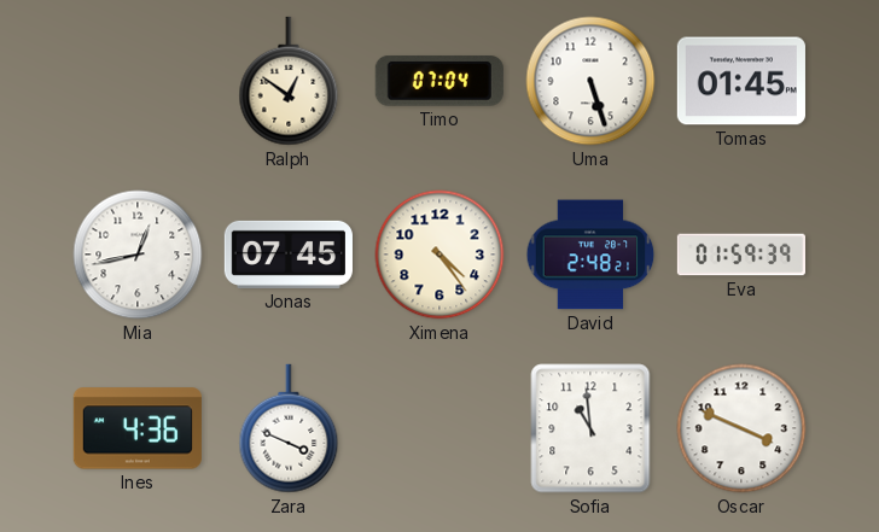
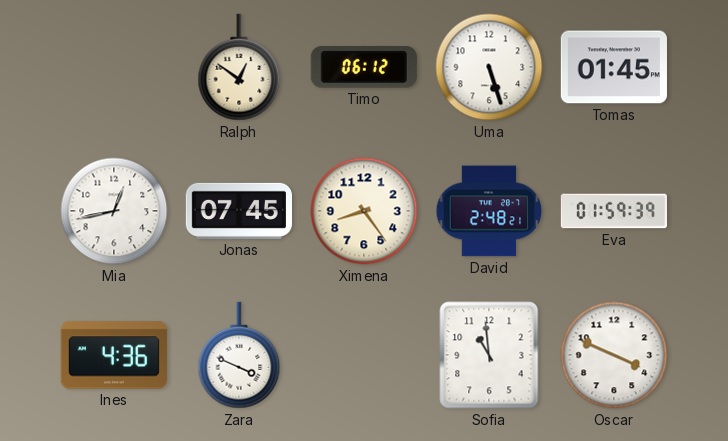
Timo: 07:04 -> 06:12 (364, 67)
Ximena: 4:24 -> 8:24 (364, 211)
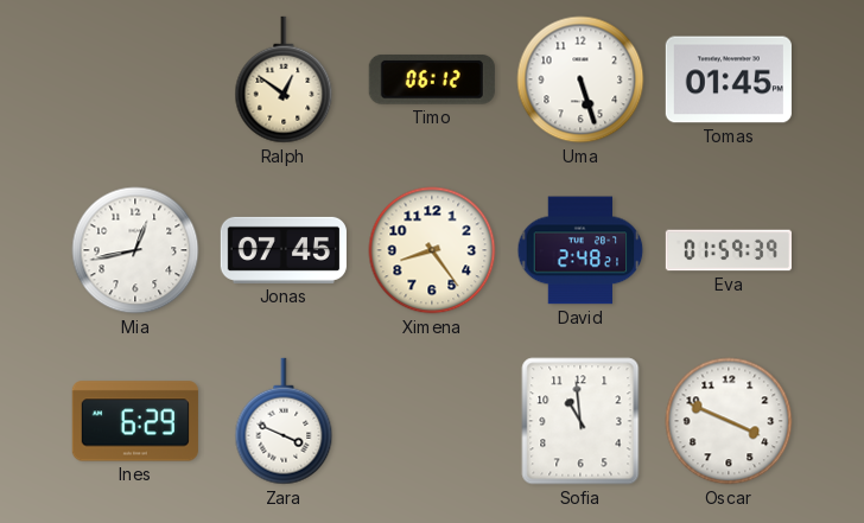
Ines: 4:36 -> 6:29 (135, 421)
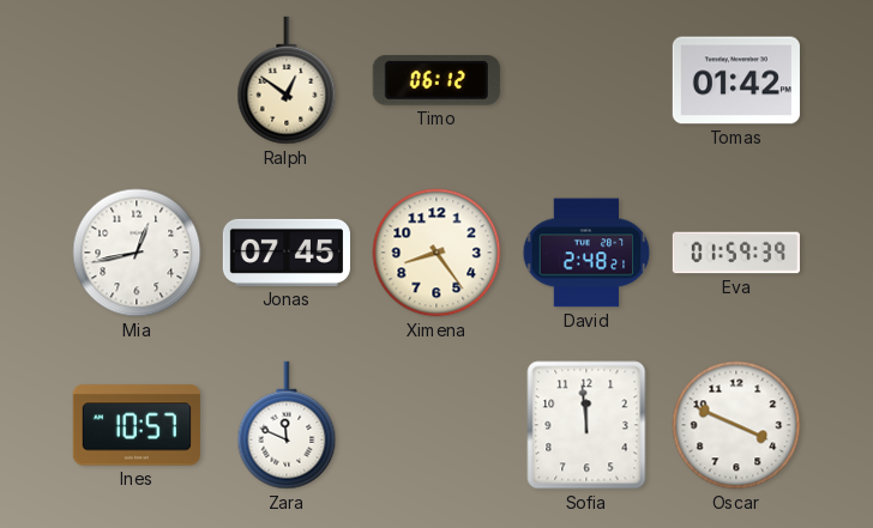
Uma: 5:27 -> none (580, 79)
Tomas: 01:45 -> 01:42 (736, 80)
Ines: 6:29 -> 10:57 (137, 425)
Zara: 3:49 -> 11:49 (287, 425)
Sofia: 10:59 -> 11:59 (586, 425)
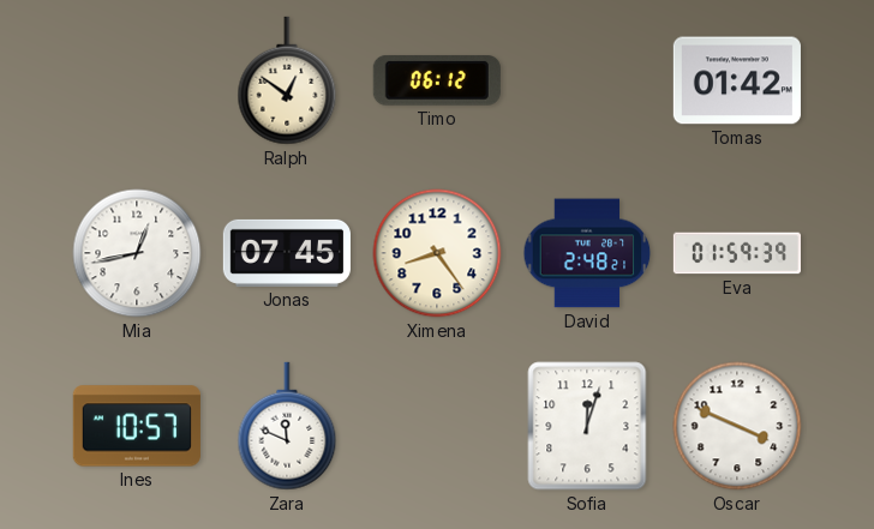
Sofia: 11:59 -> 12:03 (587, 426)
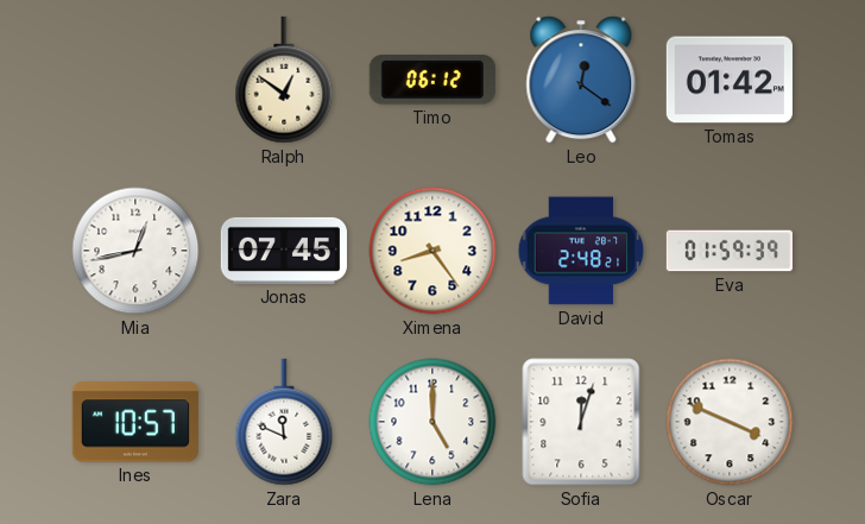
Leo: none -> 12:21 (581, 80)
Lena: none -> 5:00 (432, 422)
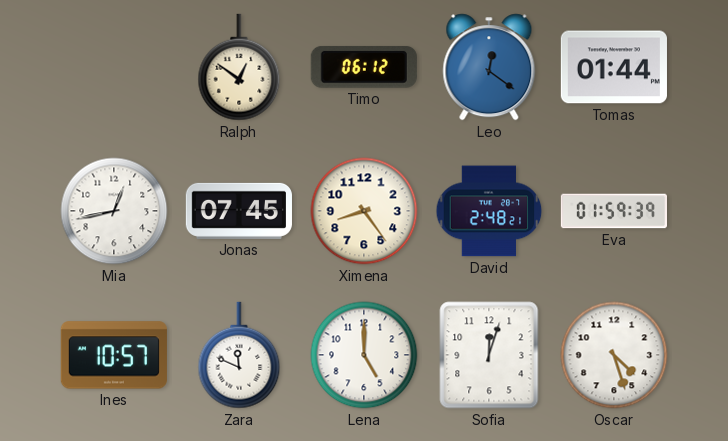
Tomas: 01:42 -> 01:44 (614, 67)
Oscar: 3:49 -> 4:27 (614, 355)
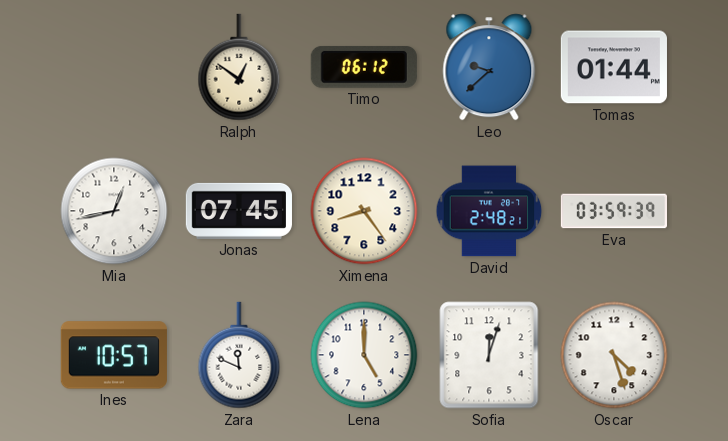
Leo: 12:21 -> 9:38 (489, 67)
Eva: 01:59 -> 03:59 (613, 211)
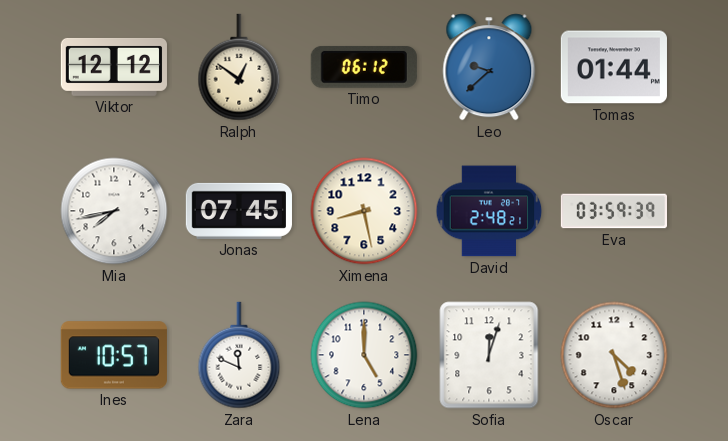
Viktor: none -> 12:12 (114, 67)
Mia: 12:43 -> 7:43 (114, 211)
Ximena: 8:24 -> 8:28 (364, 211)
